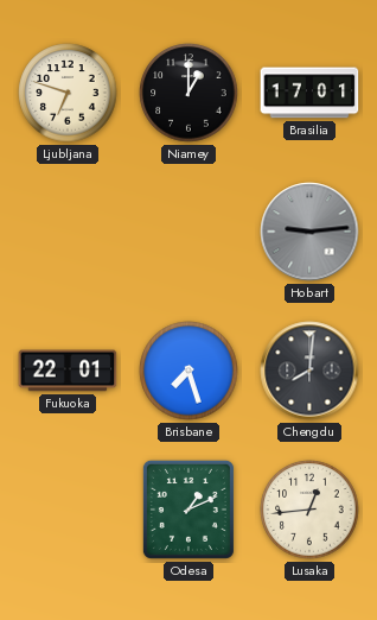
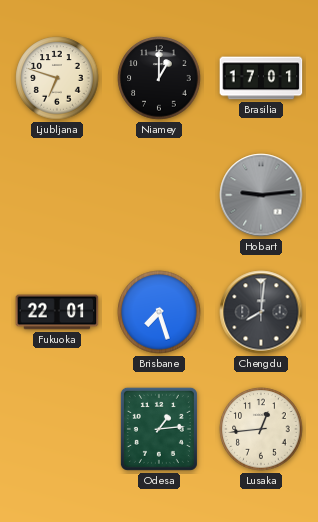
Odesa: 1:11 -> 1:14 (159, 429)
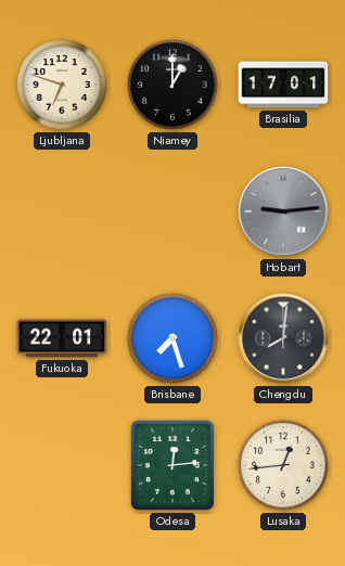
Odesa: 1:14 -> 12:14 (173, 465)
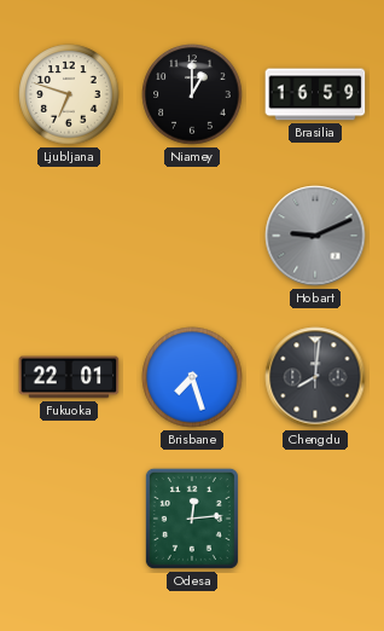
Brasilia: 17:01 -> 16:59 (315, 94)
Hobart: 9:14 -> 9:11 (315, 236)
Lusaka: 12:44 -> none (283, 465)
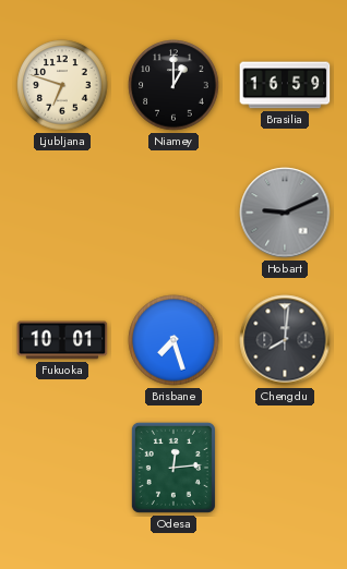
Fukuoka: 22:01 -> 10:01 (62, 340)
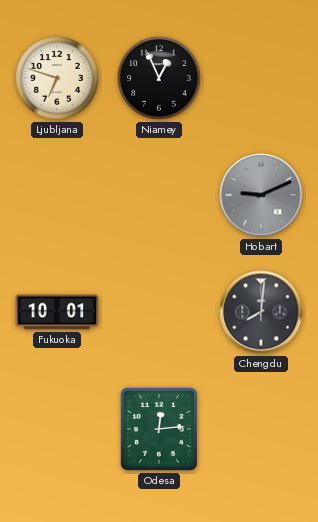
Niamey: 1:00 -> 12:56 (159, 78)
Brasilia: 16:59 -> none (285, 85)
Brisbane: 7:27 -> none (174, 340)
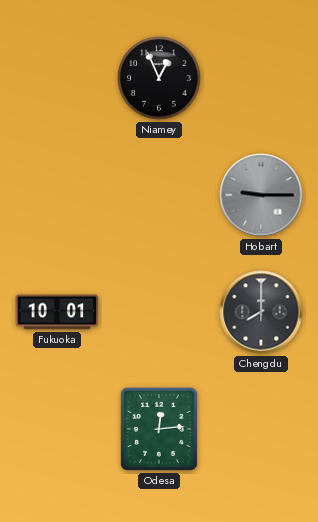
Ljubljana: 6:48 -> none (57, 78)
Hobart: 9:11 -> 9:15 (261, 195)
Chengdu: 8:01 -> 8:00 (261, 312)
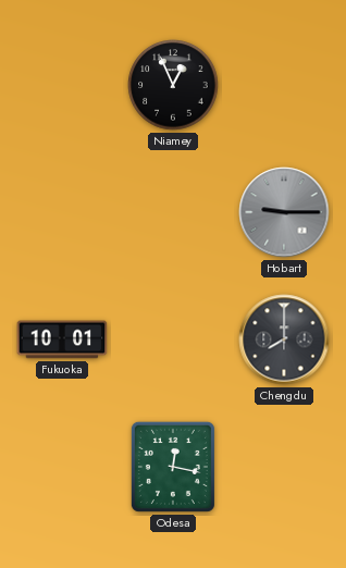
Odesa: 12:14 -> 12:17 (173, 467)
